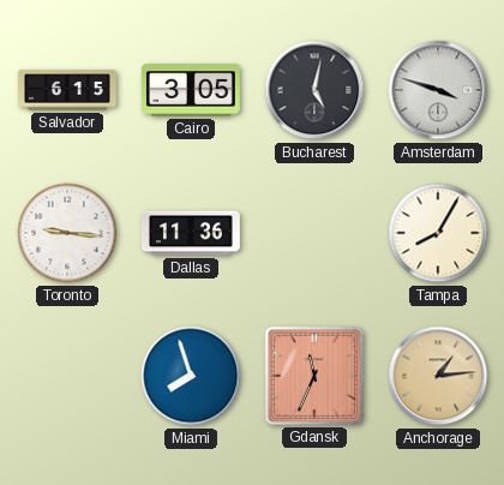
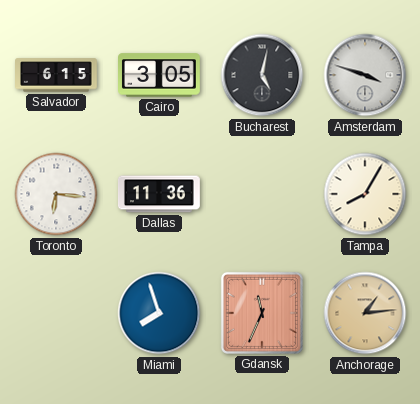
Toronto: 9:16 -> 6:16 (56, 194)
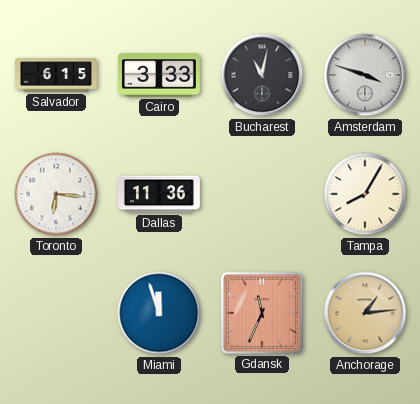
Cairo: 3:05 -> 3:33 (160, 75)
Bucharest: 5:02 -> 11:02 (262, 75)
Miami: 7:57 -> 11:57 (159, 313)
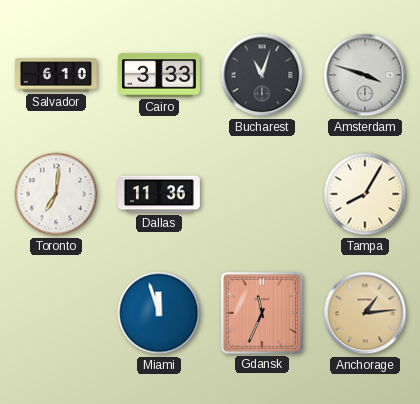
Salvador: 6:15 -> 6:10 (57, 75)
Bucharest: 11:02 -> 11:03 (262, 75)
Toronto: 6:16 -> 7:01 (56, 194)
